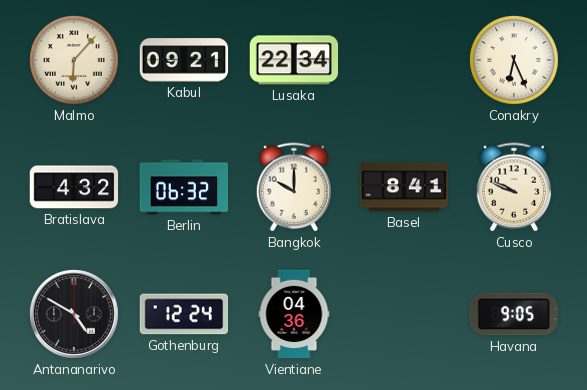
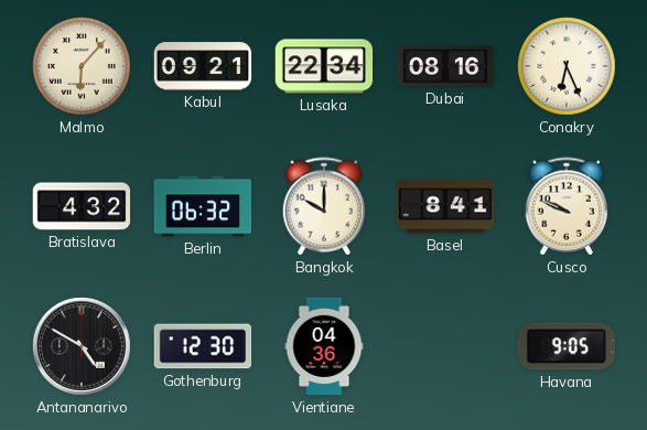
Dubai: none -> 08:16 (445, 66)
Gothenburg: 12:24 -> 12:30 (203, 346)
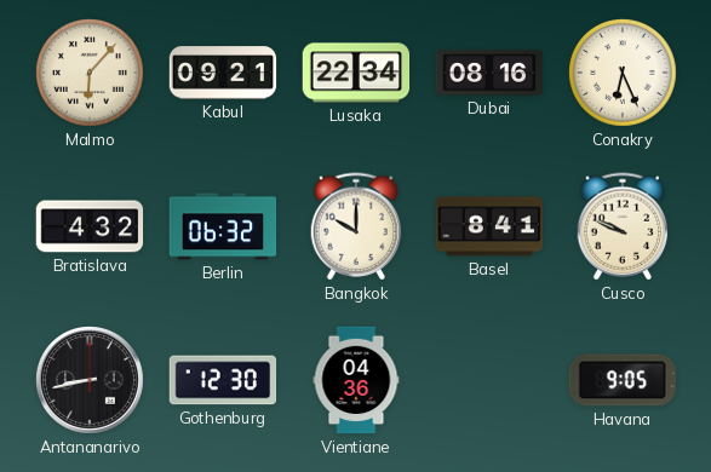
Antananarivo: 4:50 -> 8:43 (90, 380)
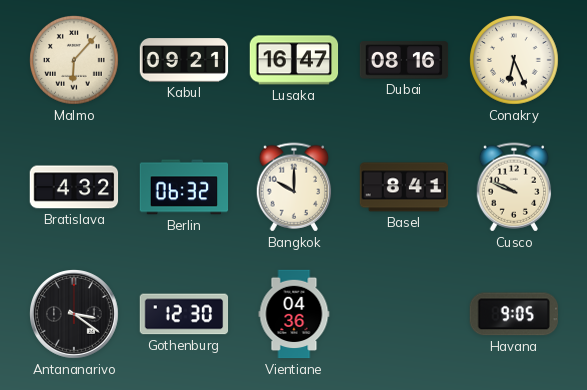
Lusaka: 22:34 -> 16:47 (294, 60)
Antananarivo: 8:43 -> 3:21 (74, 314)
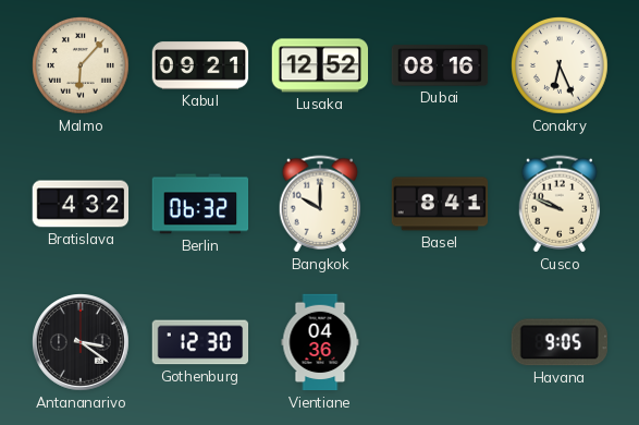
Lusaka: 16:47 -> 12:52 (320, 65)
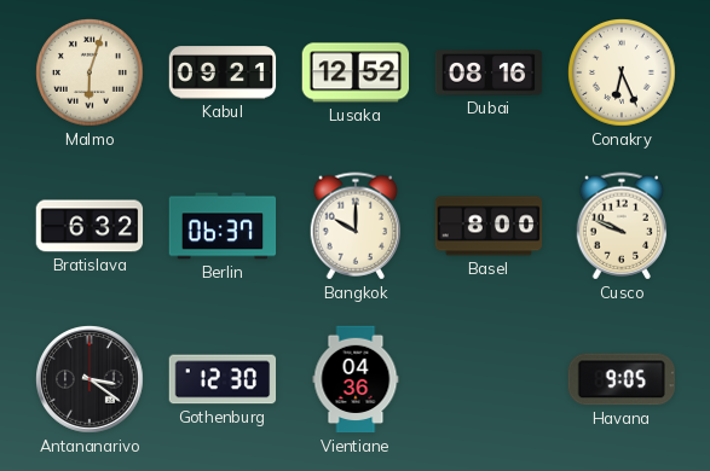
Malmo: 6:07 -> 6:03 (90, 72)
Bratislava: 4:32 -> 6:32 (90, 226)
Berlin: 06:32 -> 06:37 (223, 226)
Basel: 8:41 -> 8:00 (489, 226)
